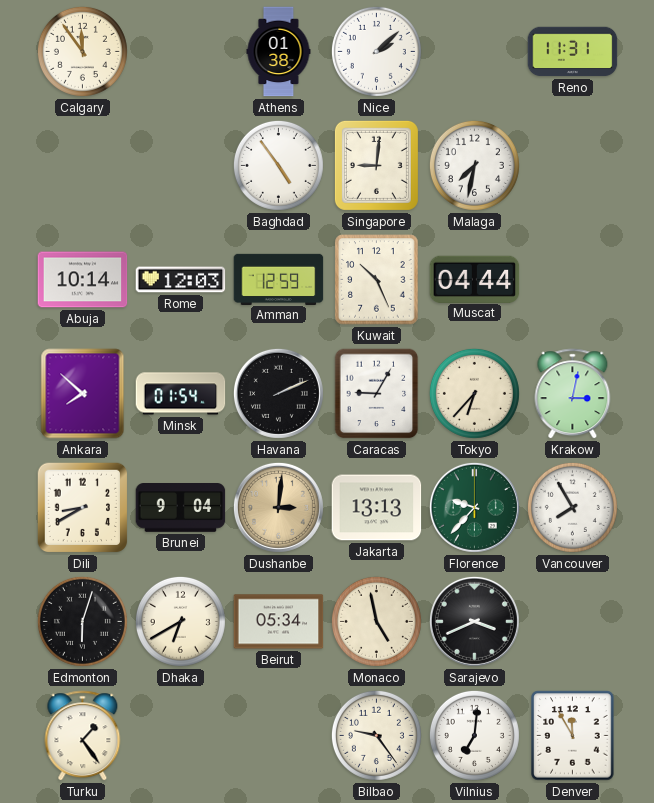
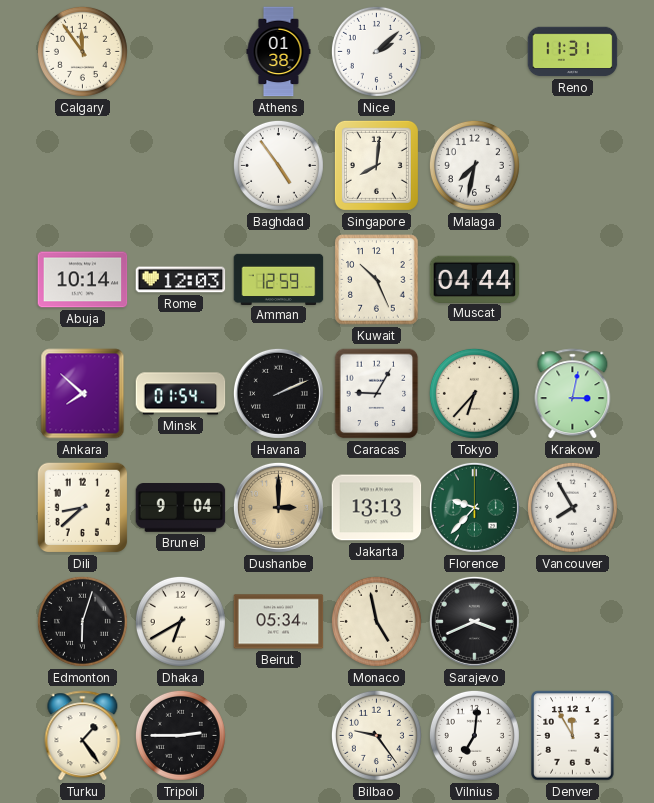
Singapore: 9:01 -> 8:01 (376, 165)
Dili: 8:40 -> 8:38 (83, 508)
Dushanbe: 3:01 -> 3:00 (278, 507)
Tripoli: none -> 2:45 (180, 735)
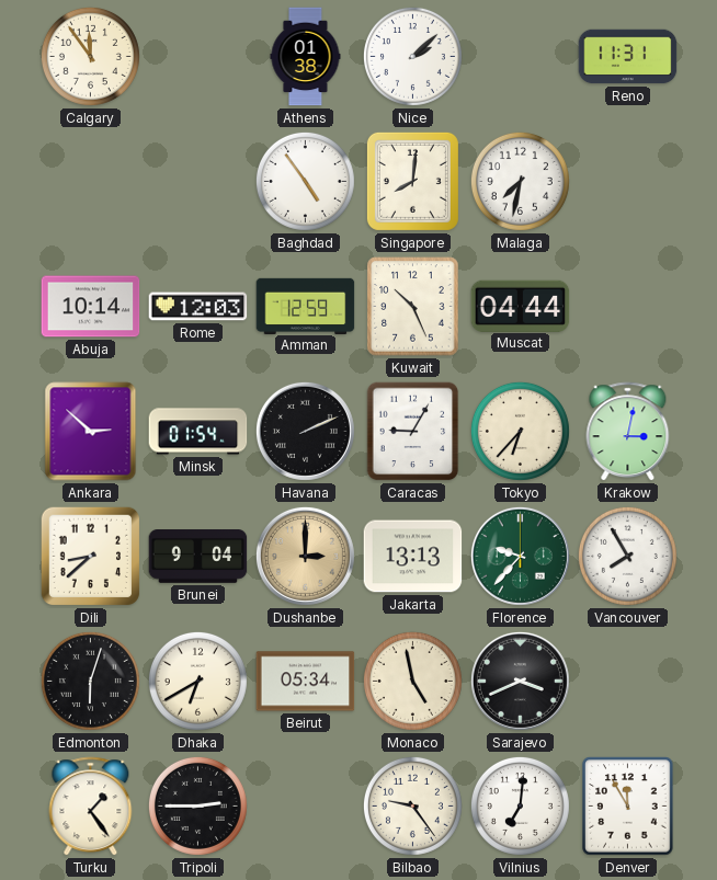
Ankara: 7:52 -> 2:52 (91, 432)
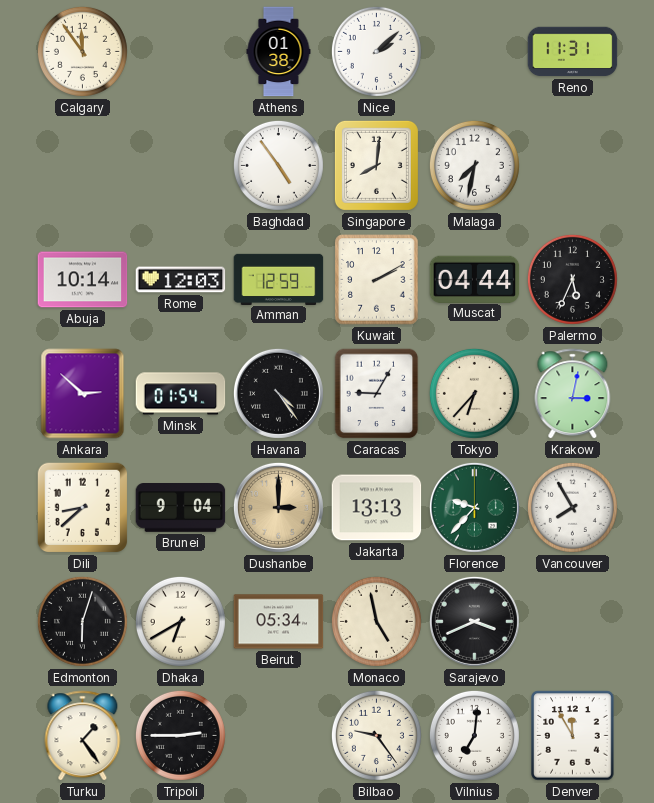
Kuwait: 10:26 -> 2:10 (377, 280)
Palermo: none -> 5:34 (572, 279)
Havana: 2:11 -> 4:24 (278, 393)
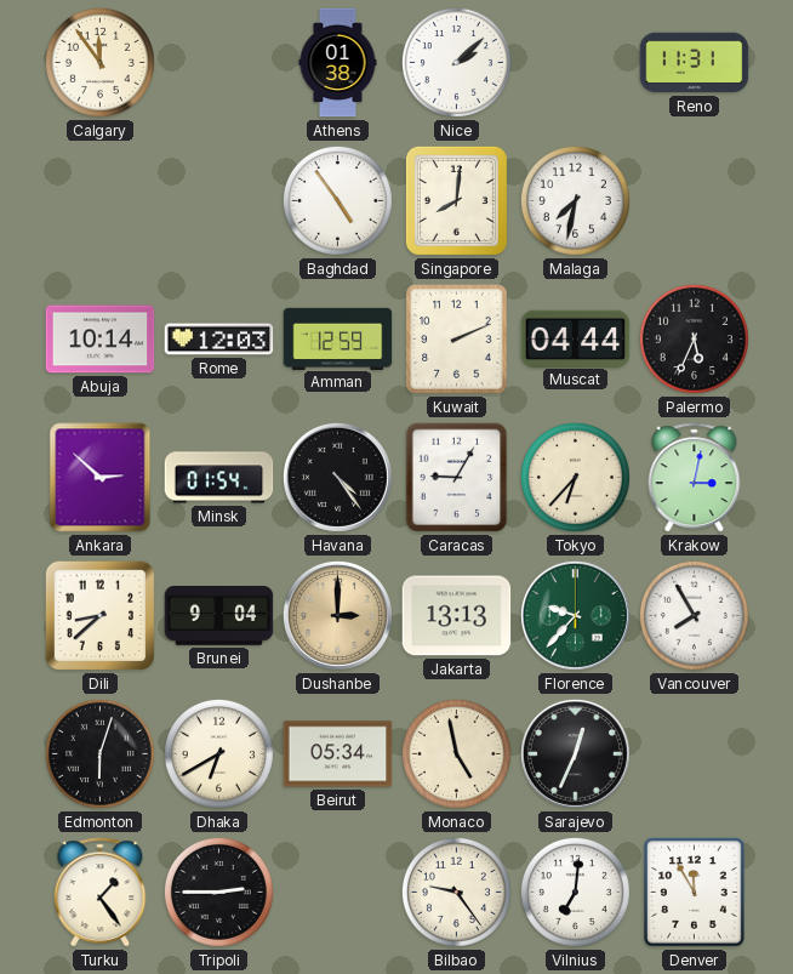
Kuwait: 2:10 -> 2:11 (457, 340)
Sarajevo: 3:41 -> 12:34 (575, 753)
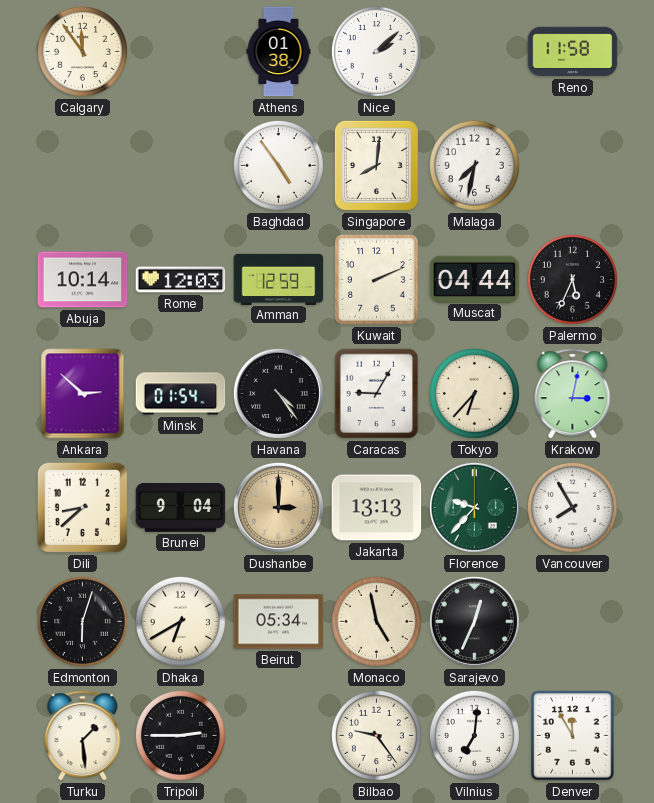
Reno: 11:31 -> 11:58 (573, 52)
Turku: 1:24 -> 1:29 (83, 736)
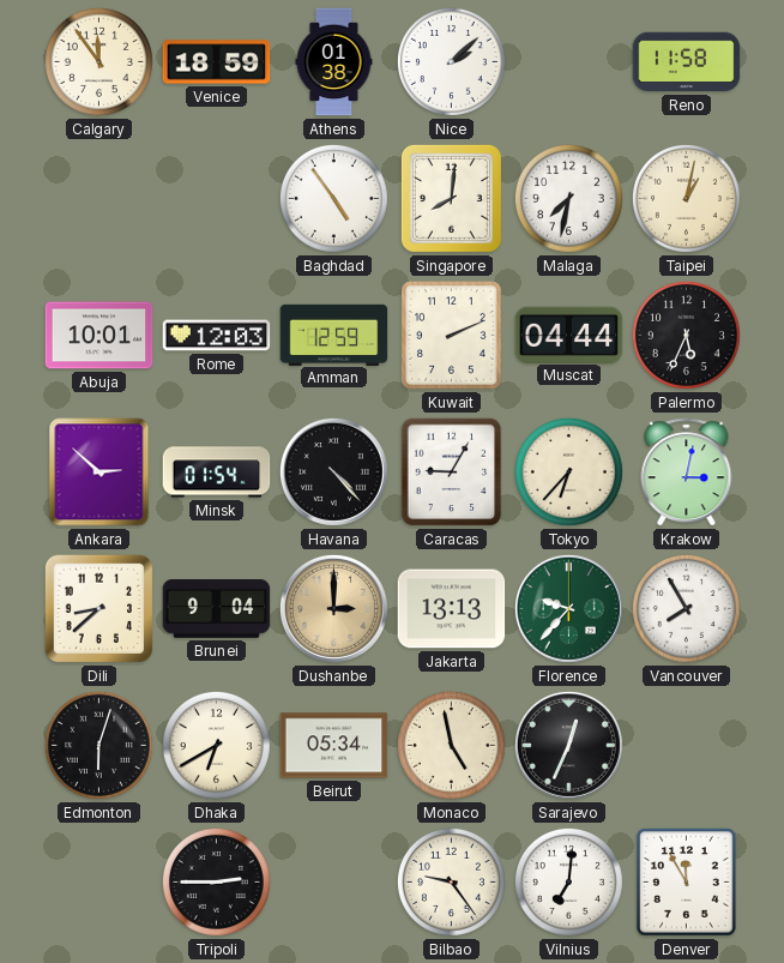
Venice: none -> 18:59 (217, 62)
Taipei: none -> 1:02 (686, 198)
Abuja: 10:14 -> 10:01 (99, 336)
Havana: 4:24 -> 4:23 (333, 471)
Turku: 1:29 -> none (83, 736)
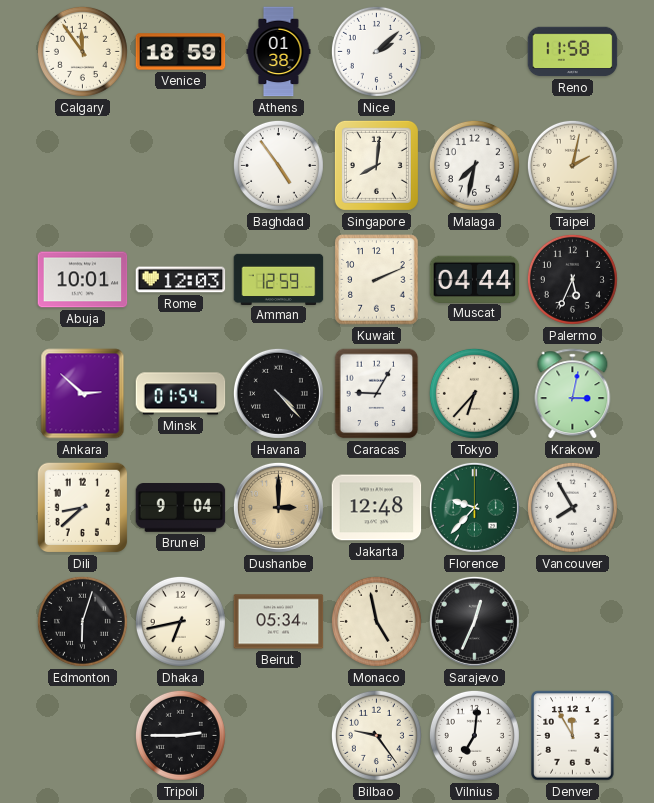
Taipei: 1:02 -> 2:02 (572, 165)
Jakarta: 13:13 -> 12:48 (377, 508)
Dhaka: 6:40 -> 6:43 (180, 621)
